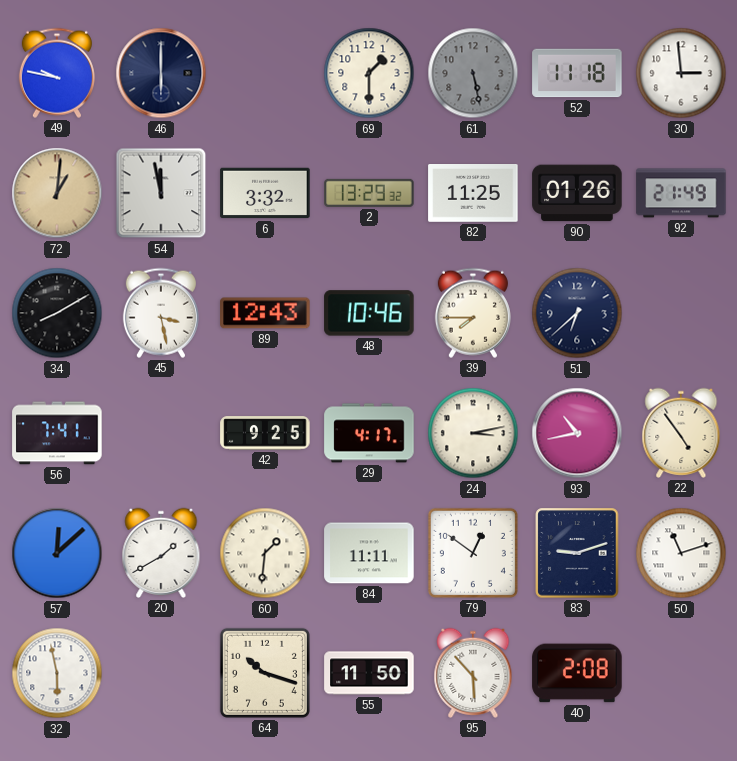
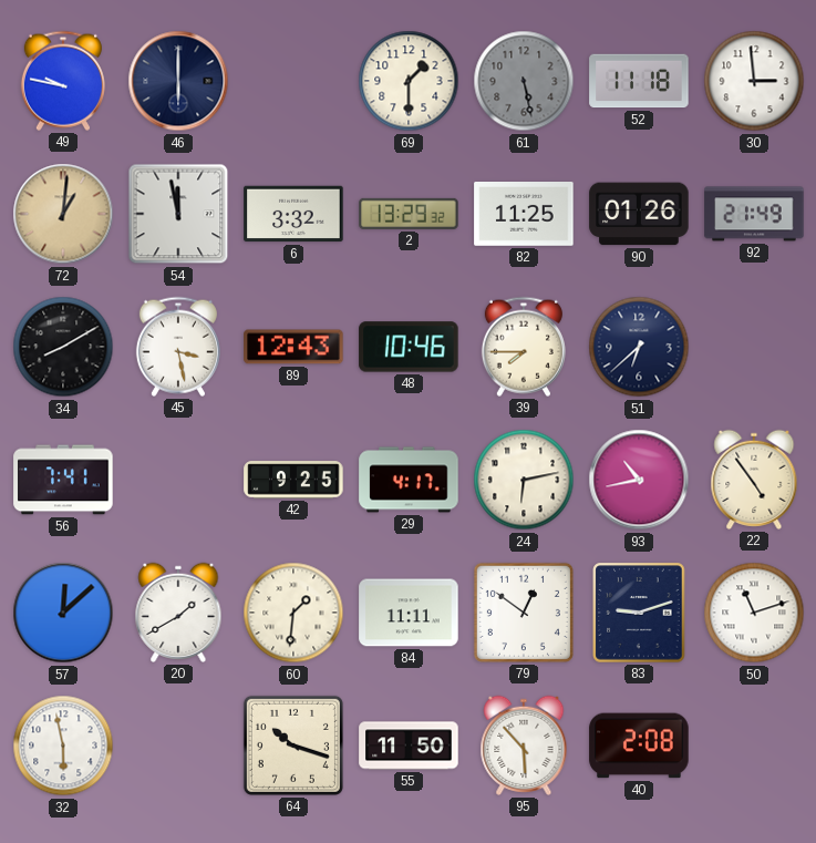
24: 3:13 -> 6:13 (524, 480)
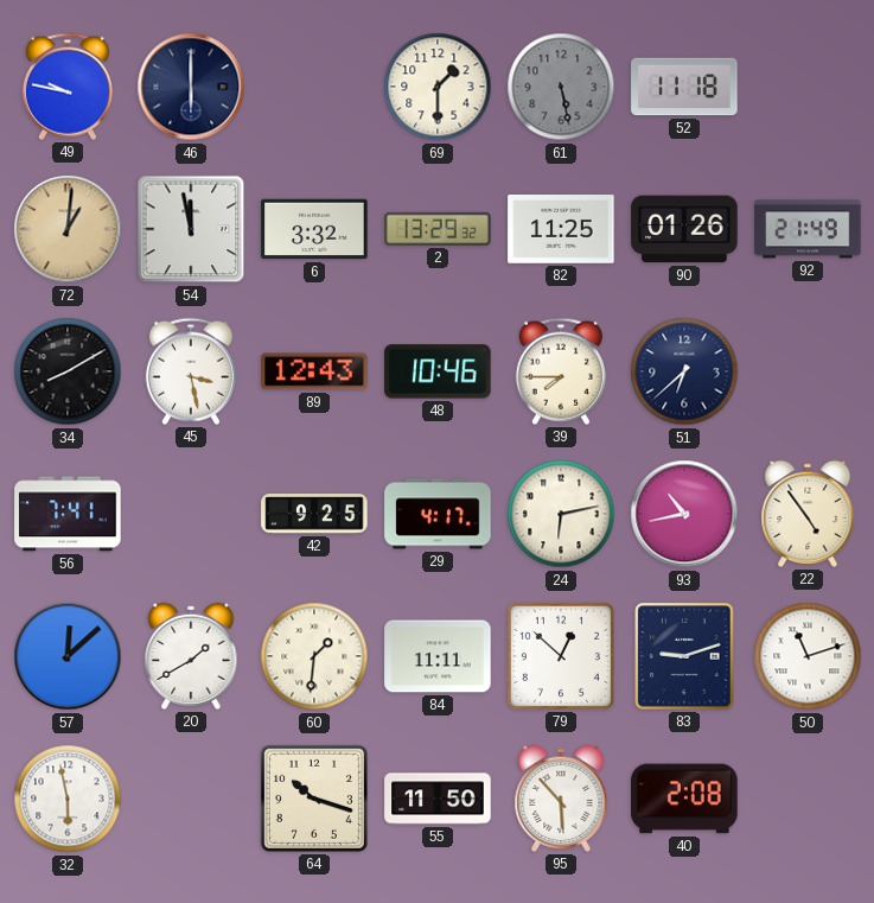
30: 2:59 -> none (754, 81)
79: 12:51 -> 12:52 (561, 656)
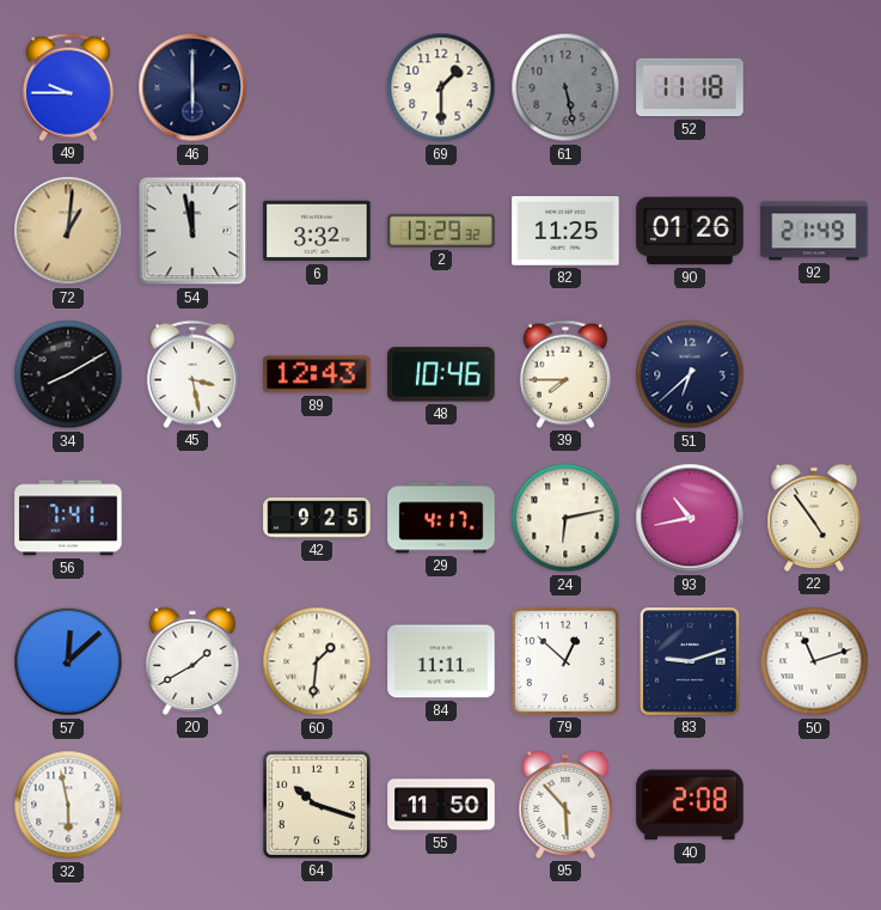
49: 9:47 -> 9:45 (68, 87)
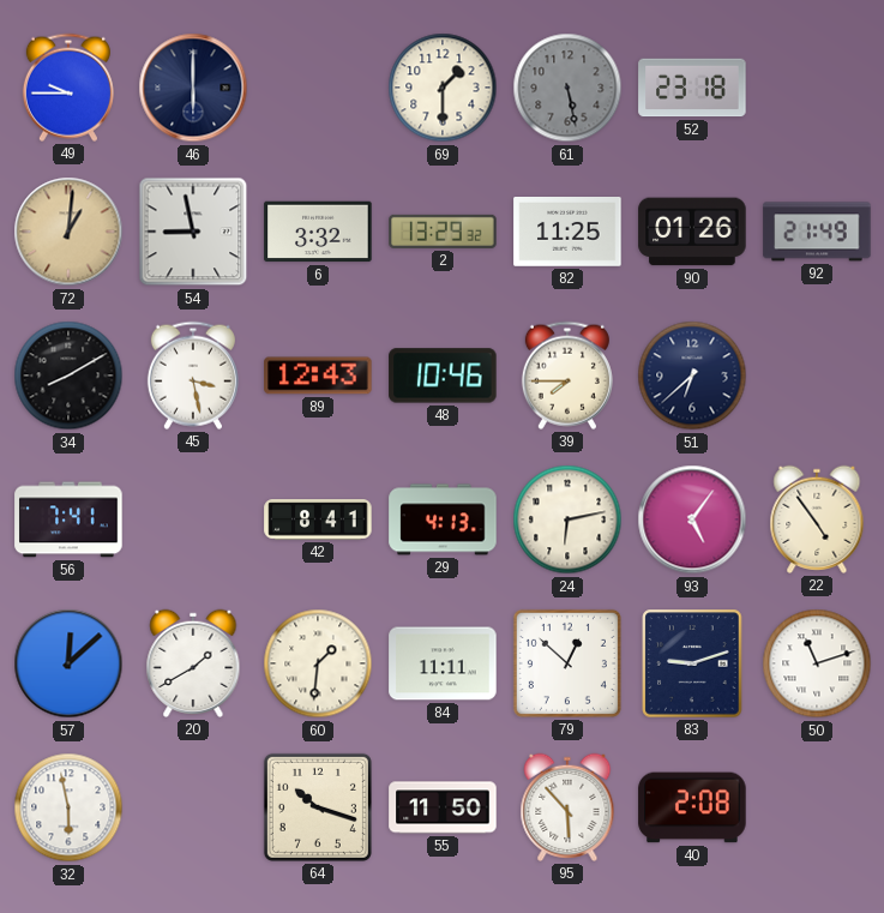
52: 11:18 -> 23:18 (692, 88)
54: 11:58 -> 8:58 (193, 232)
42: 9:25 -> 8:41 (318, 519)
29: 4:17 -> 4:13 (443, 519)
93: 10:43 -> 5:06 (692, 519)
